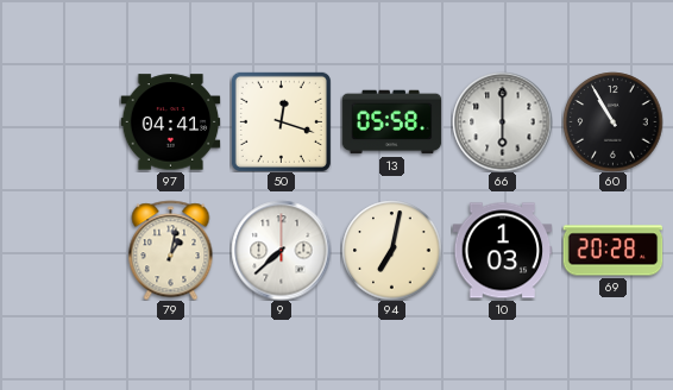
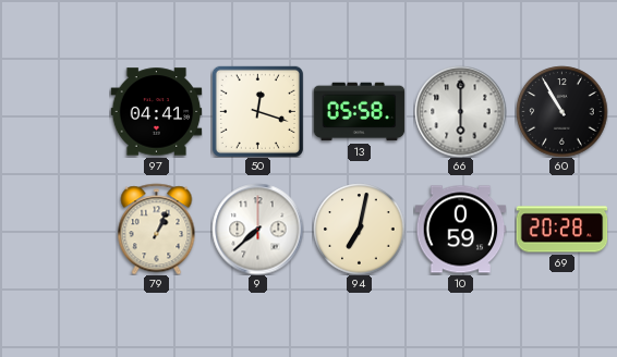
79: 1:02 -> 1:04 (157, 229)
10: 1:03 -> 0:59 (460, 230)
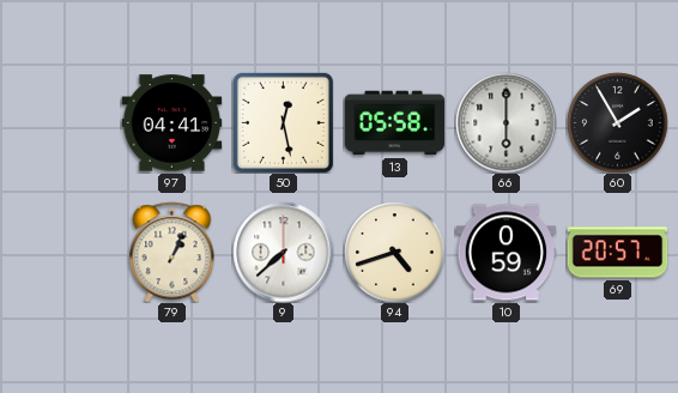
50: 12:18 -> 12:28 (283, 122)
60: 10:55 -> 1:55 (617, 122)
94: 7:02 -> 4:42 (394, 252)
69: 20:28 -> 20:57 (617, 253)
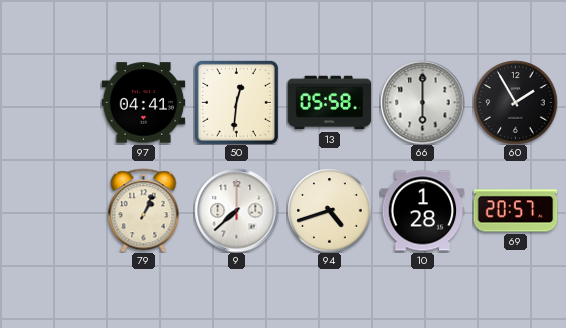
50: 12:28 -> 12:31 (236, 102)
10: 0:59 -> 1:28 (422, 211)
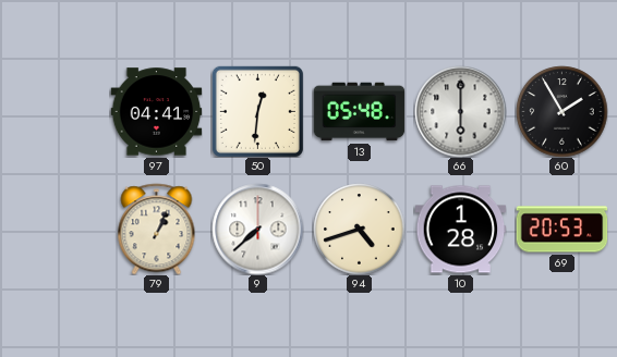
13: 05:58 -> 05:48 (359, 112)
69: 20:57 -> 20:53 (561, 230)
